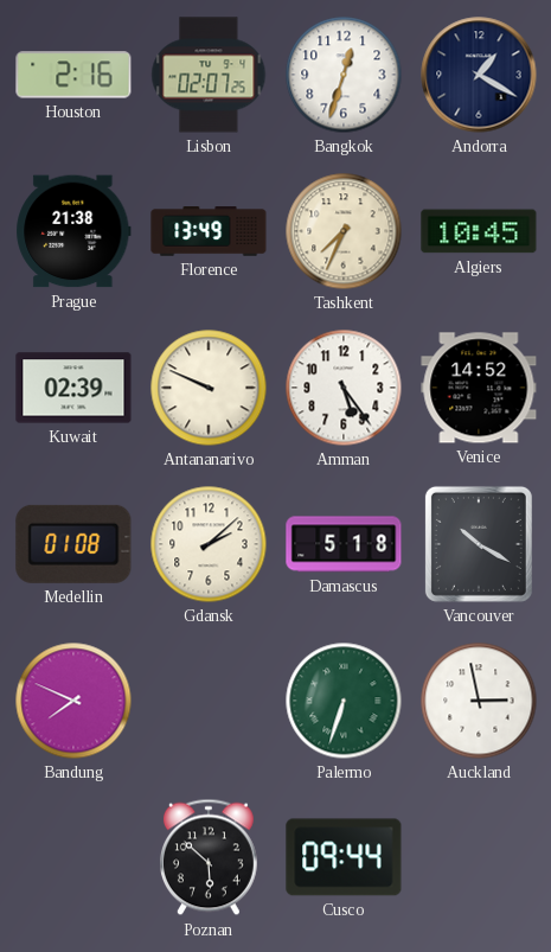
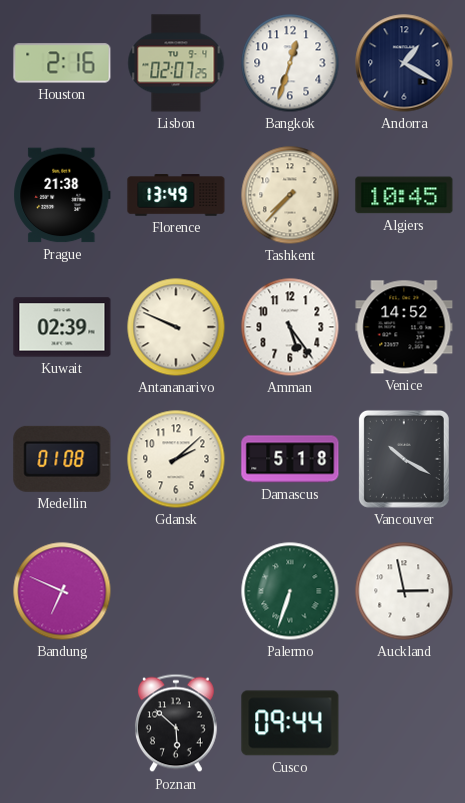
Tashkent: 7:34 -> 7:37 (290, 195)
Bandung: 7:49 -> 6:49 (62, 591)
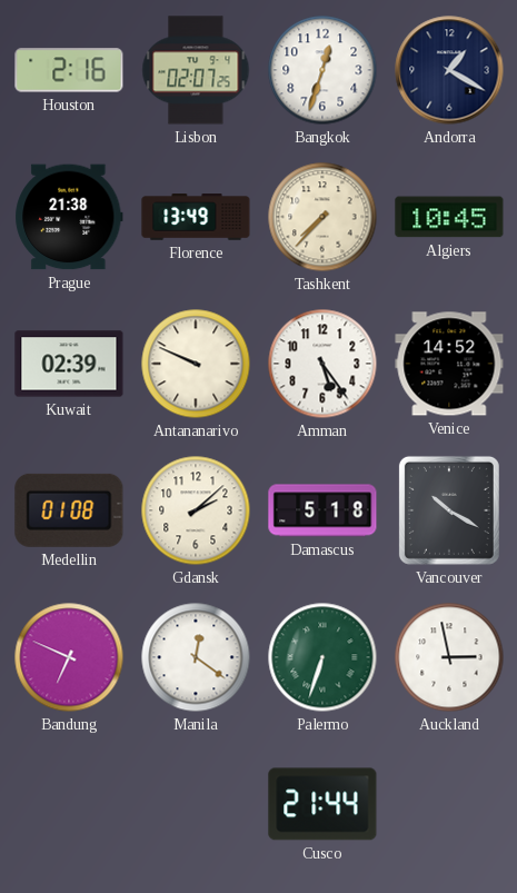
Manila: none -> 12:21 (196, 657)
Poznan: 5:52 -> none (176, 723)
Cusco: 09:44 -> 21:44 (322, 804)
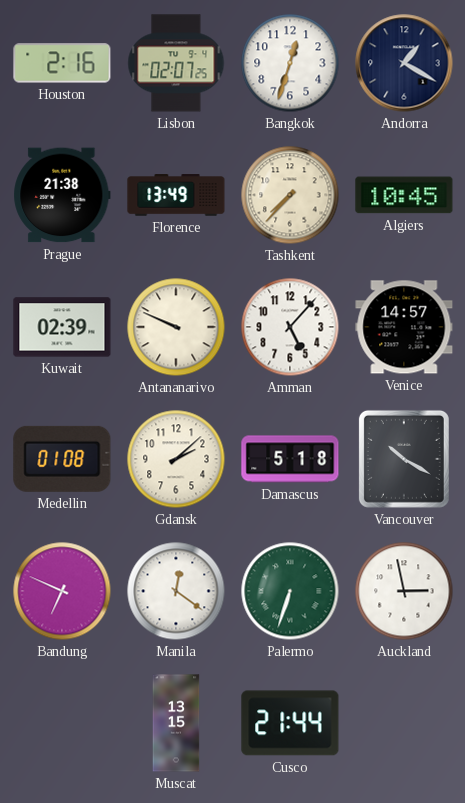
Amman: 5:24 -> 5:07 (290, 327)
Venice: 14:52 -> 14:57 (404, 327)
Muscat: none -> 13:15 (176, 723)
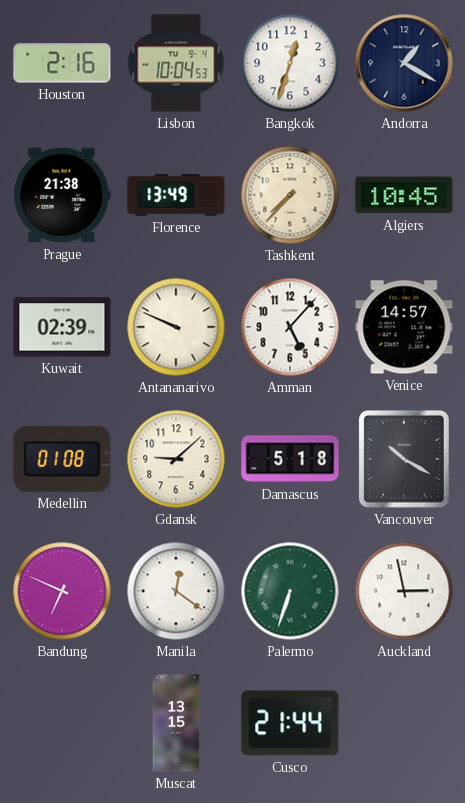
Lisbon: 02:07 -> 10:04 (176, 63)
Gdansk: 2:08 -> 9:08 (176, 459)
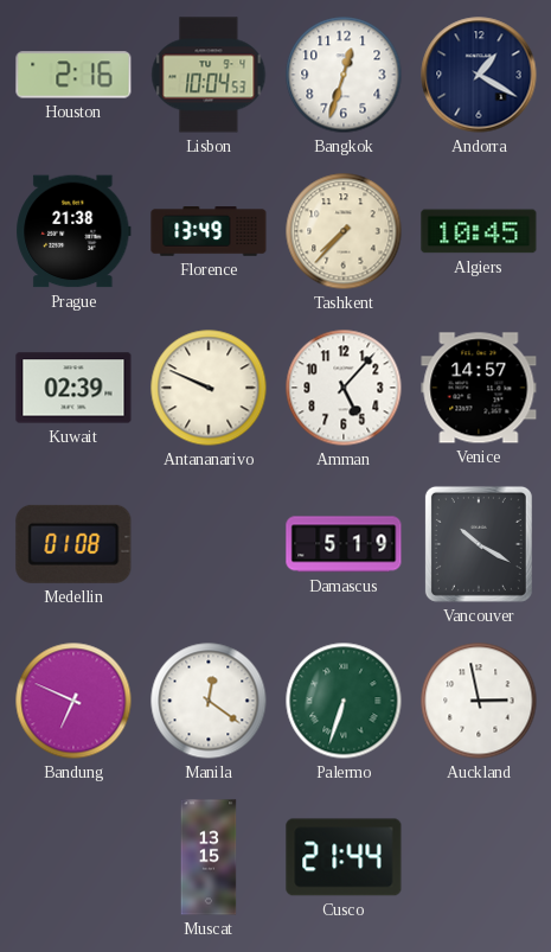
Gdansk: 9:08 -> none (176, 459)
Damascus: 5:18 -> 5:19 (344, 544)
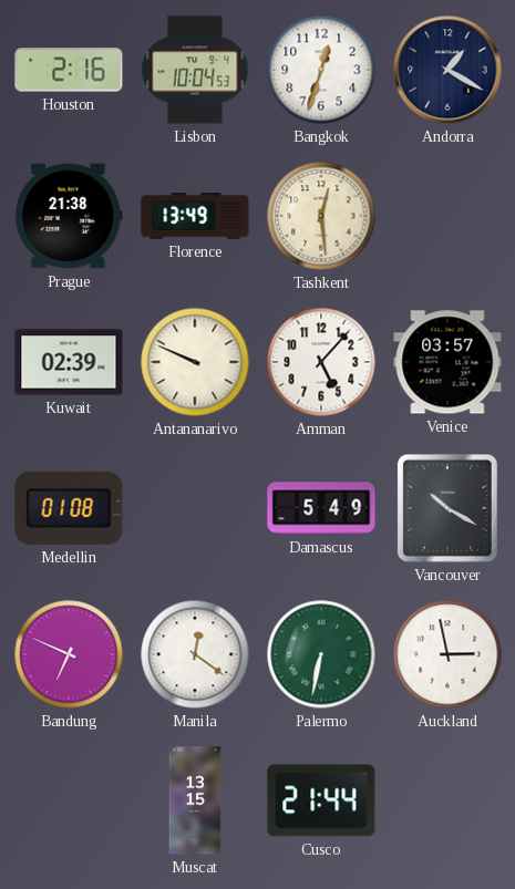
Tashkent: 7:37 -> 12:29 (321, 216)
Algiers: 10:45 -> none (479, 231)
Venice: 14:57 -> 03:57 (447, 362)
Damascus: 5:19 -> 5:49 (321, 508)
Palermo: 6:33 -> 6:32 (321, 654)
